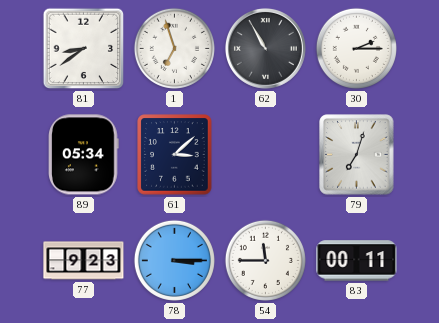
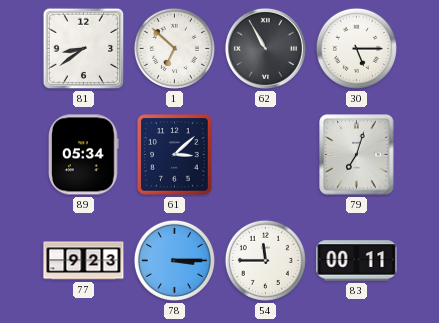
1: 6:57 -> 6:52 (174, 48)
30: 2:15 -> 5:15 (356, 48)
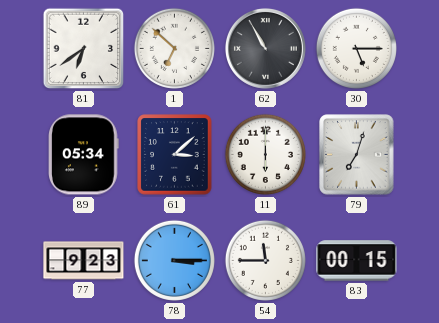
81: 8:39 -> 6:39 (84, 49)
11: none -> 6:00 (265, 154)
83: 00:11 -> 00:15 (357, 261)
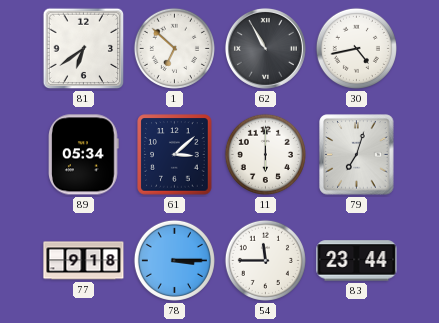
30: 5:15 -> 4:43 (356, 48)
77: 9:23 -> 9:18 (84, 261)
83: 00:15 -> 23:44 (357, 261)
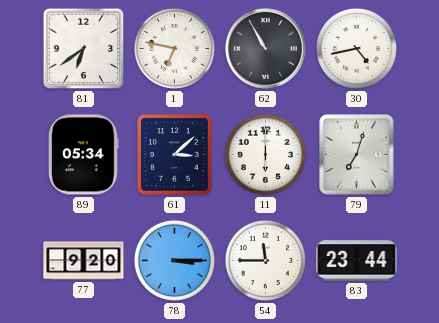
1: 6:52 -> 6:47 (174, 48)
77: 9:18 -> 9:20 (84, 261)
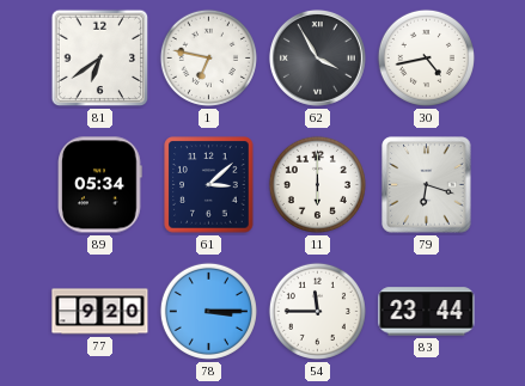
62: 10:55 -> 3:55 (317, 57)
79: 7:03 -> 6:18 (427, 185)
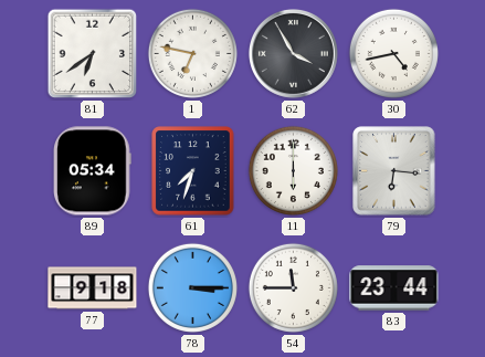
61: 3:08 -> 7:33 (193, 171)
79: 6:18 -> 6:16 (394, 171)
77: 9:20 -> 9:18 (93, 288)
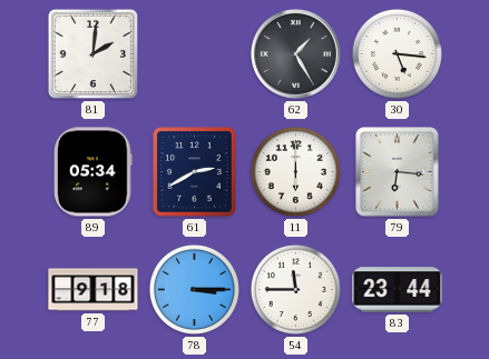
81: 6:39 -> 2:01 (94, 54)
1: 6:47 -> none (192, 53)
62: 3:55 -> 1:25 (295, 53)
30: 4:43 -> 5:16 (397, 53)
61: 7:33 -> 2:40 (195, 172)
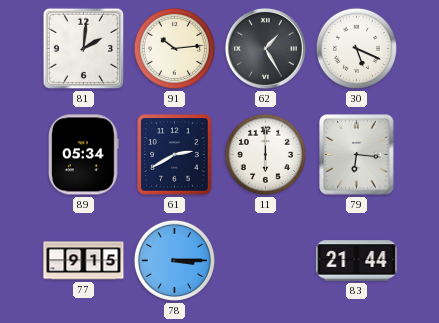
91: none -> 10:14 (174, 48)
30: 5:16 -> 5:19 (356, 48)
77: 9:18 -> 9:15 (84, 261)
54: 11:45 -> none (295, 289)
83: 23:44 -> 21:44 (357, 261)
